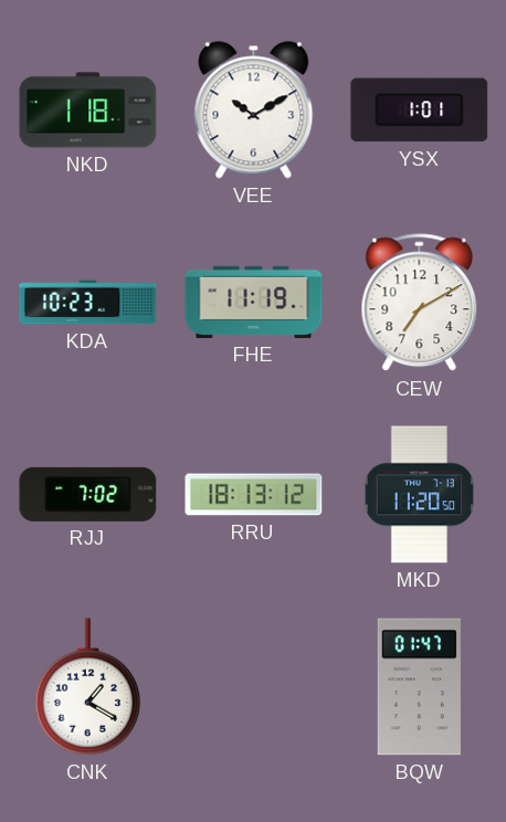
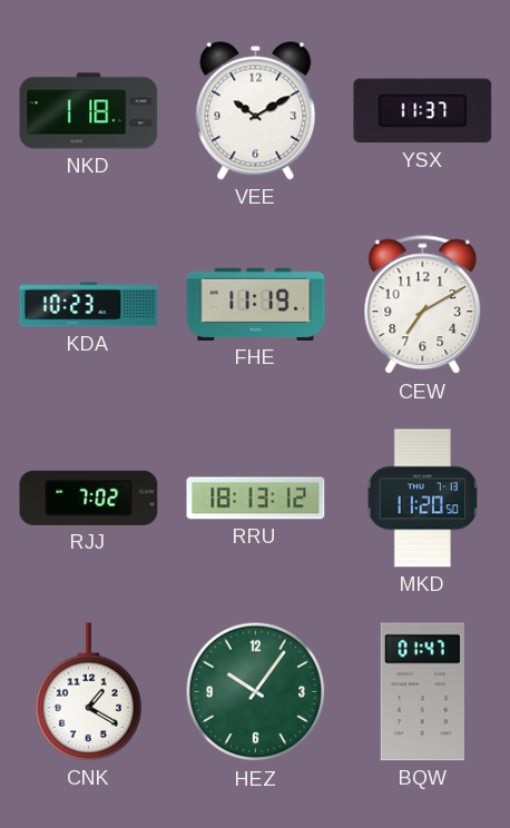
YSX: 1:01 -> 11:37 (423, 111)
HEZ: none -> 10:06 (256, 692)
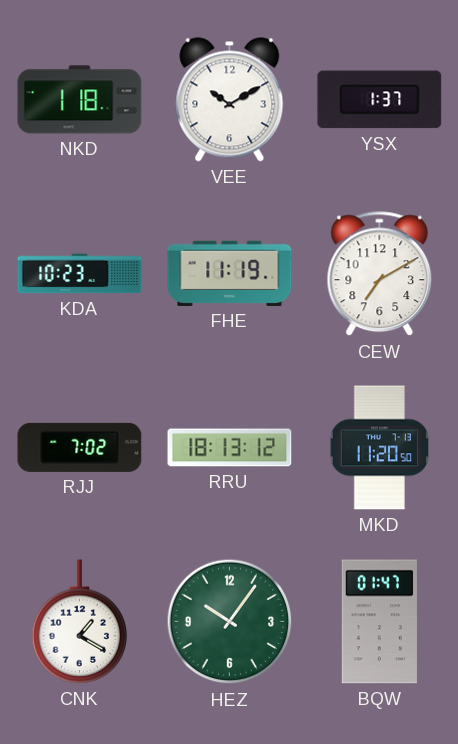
YSX: 11:37 -> 1:37 (380, 100)
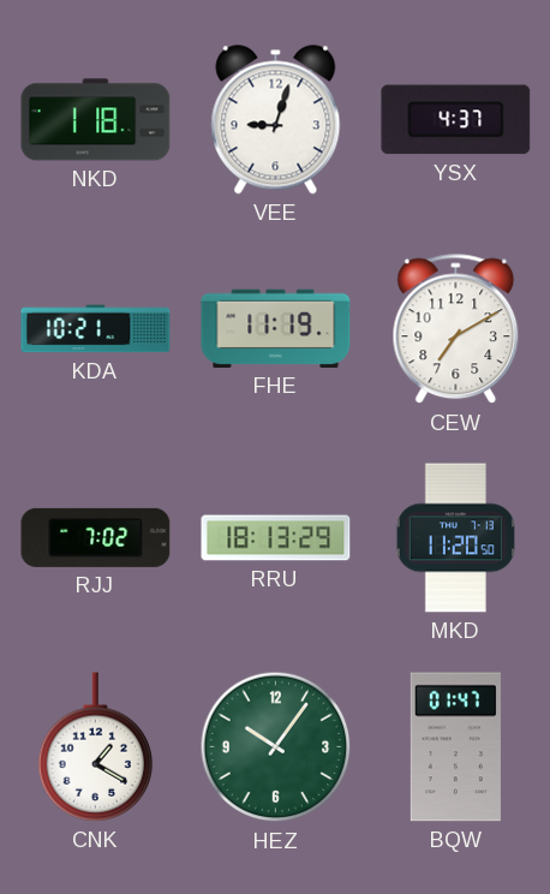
VEE: 10:10 -> 9:03 (276, 120)
YSX: 1:37 -> 4:37 (456, 120)
KDA: 10:23 -> 10:21 (96, 329)
RRU: 18:13:12 -> 18:13:29 (276, 538)
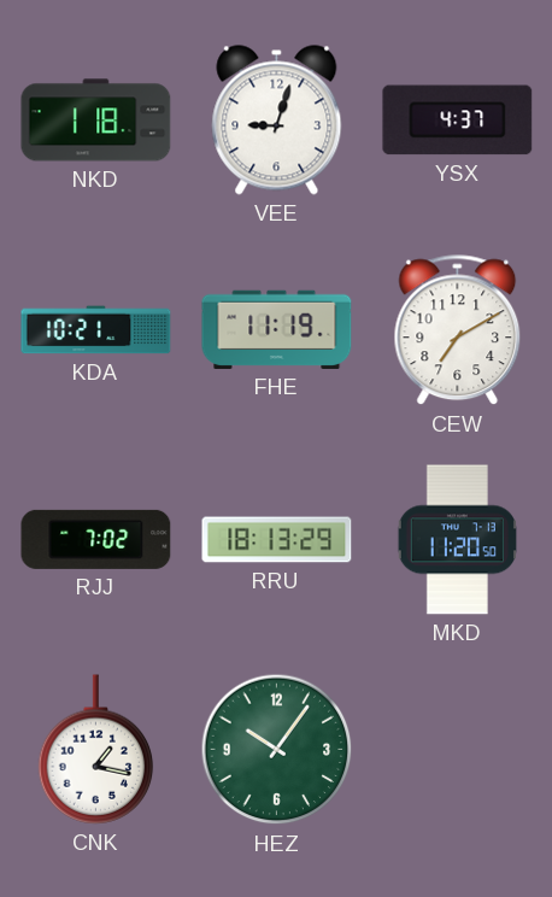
CNK: 1:20 -> 1:17 (96, 750)
BQW: 01:47 -> none (455, 747)
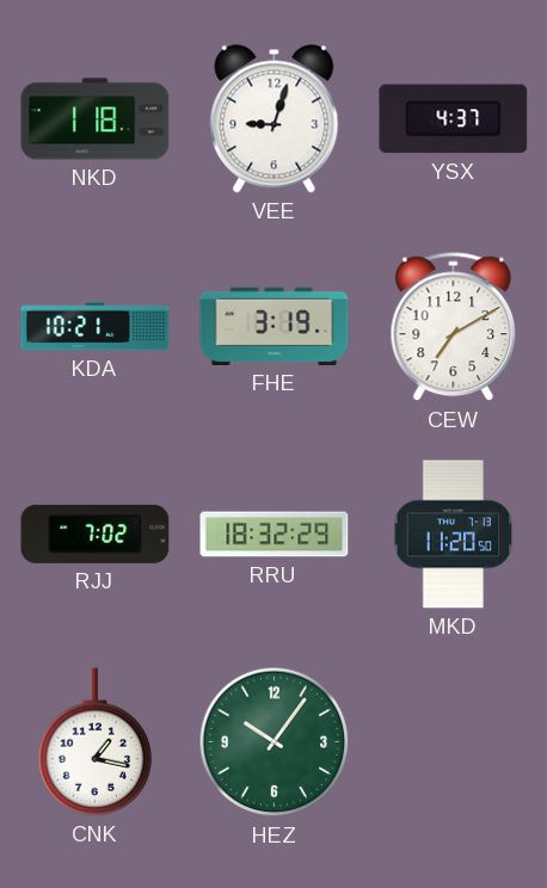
FHE: 11:19 -> 3:19 (275, 326)
RRU: 18:13 -> 18:32 (275, 535)
